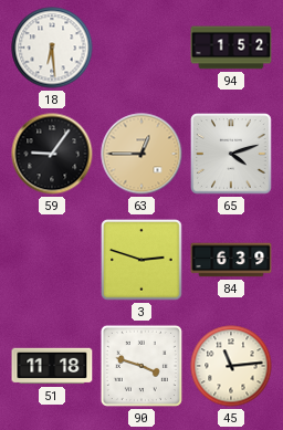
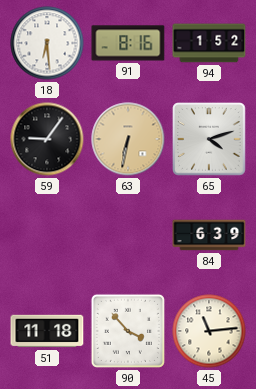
91: none -> 8:16 (128, 43)
63: 12:45 -> 6:32 (128, 139)
3: 2:48 -> none (141, 260)
90: 3:48 -> 3:53 (128, 331)
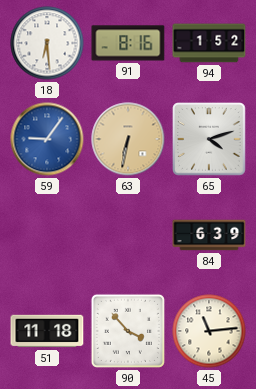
59 dial: black -> blue (47, 139)
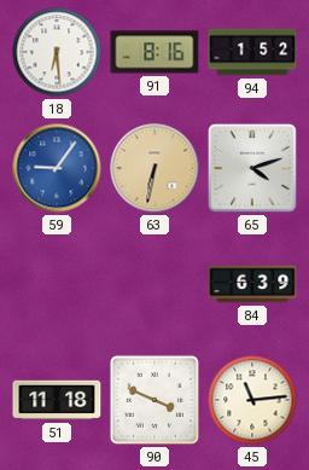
90: 3:53 -> 3:49 (154, 400)
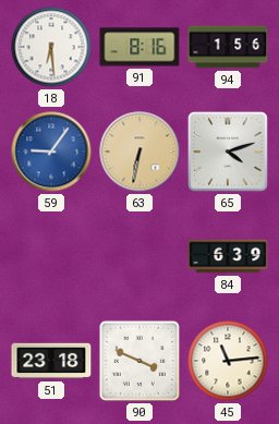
94: 1:52 -> 1:56 (228, 47)
51: 11:18 -> 23:18 (51, 361)
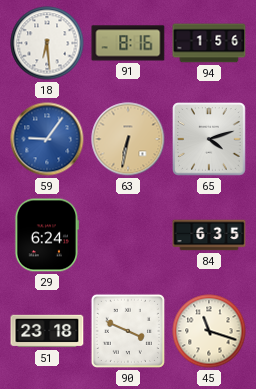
29: none -> 6:24 (47, 235)
84: 6:39 -> 6:35 (209, 235)
45: 11:14 -> 11:18 (209, 331)
